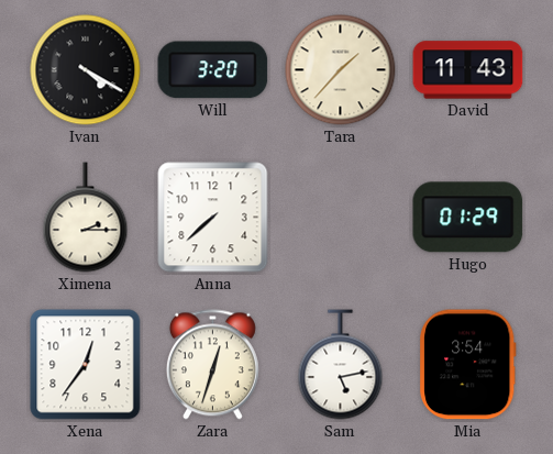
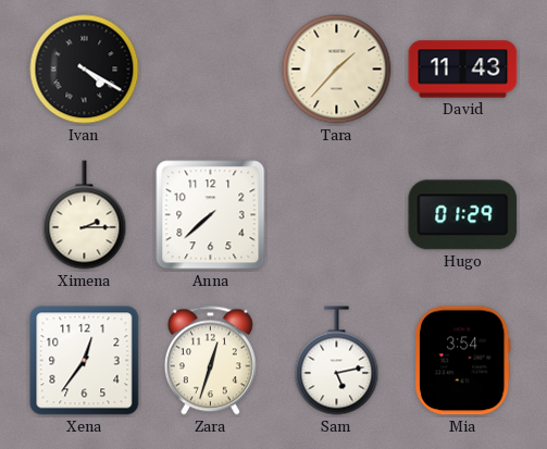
Will: 3:20 -> none (213, 70)
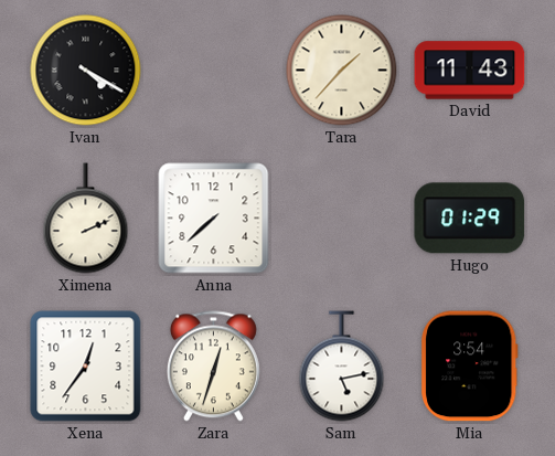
Ximena: 2:15 -> 2:11 (86, 219)
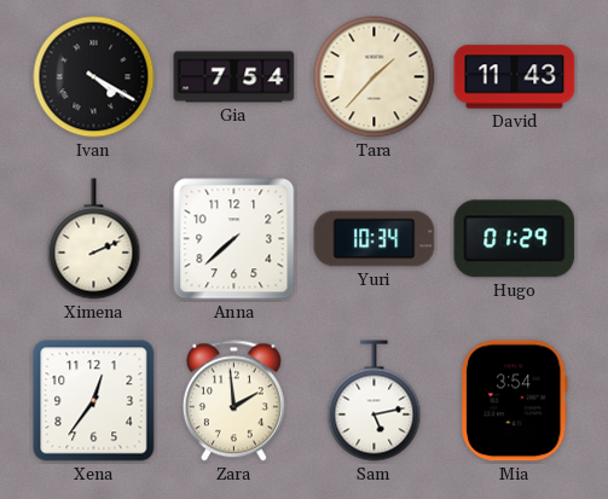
Gia: none -> 7:54 (234, 77)
Yuri: none -> 10:34 (375, 239)
Zara: 12:33 -> 1:59 (233, 401)
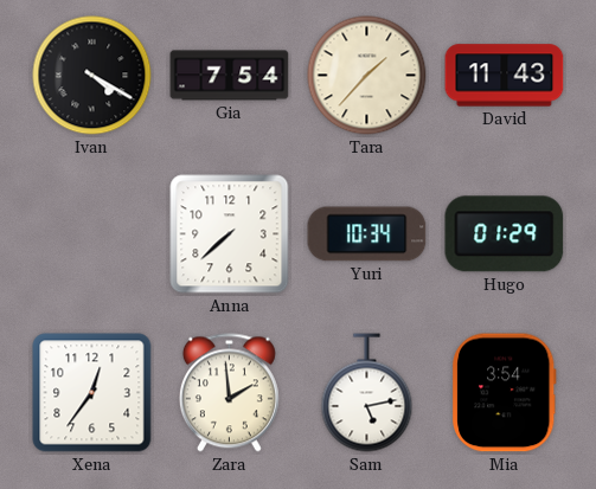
Ximena: 2:11 -> none (94, 239)
